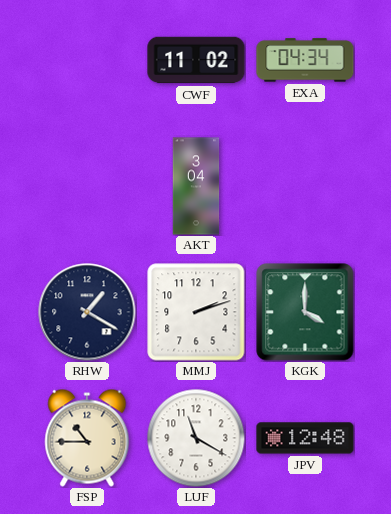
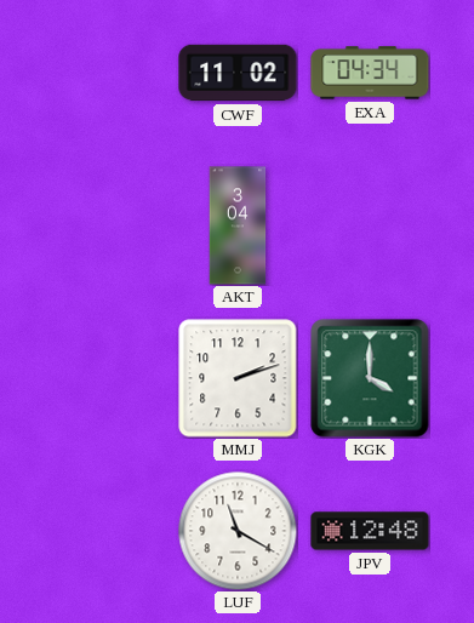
RHW: 1:20 -> none (87, 312)
FSP: 10:45 -> none (87, 438)
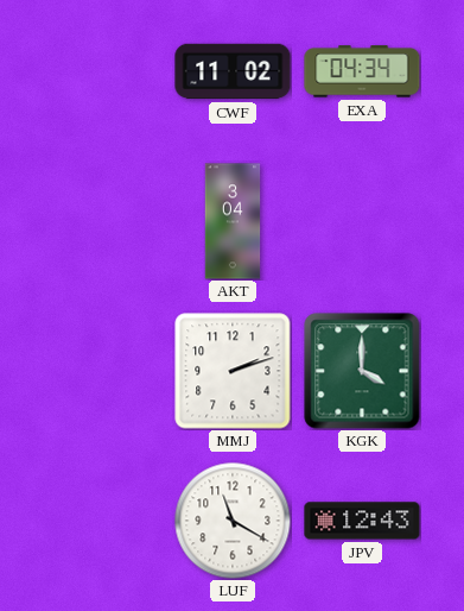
JPV: 12:48 -> 12:43 (362, 521)
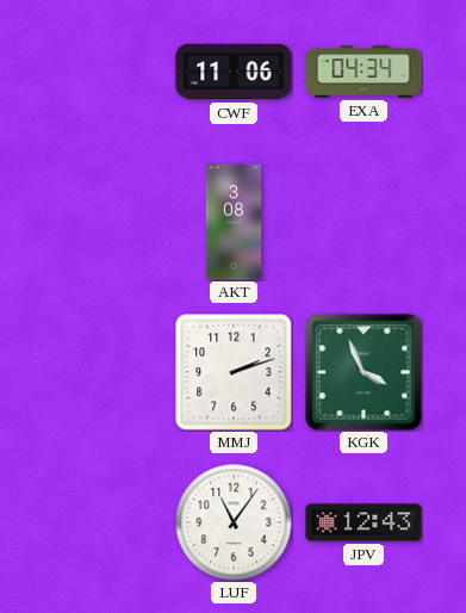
CWF: 11:02 -> 11:06 (234, 72)
AKT: 3:04 -> 3:08 (234, 222)
KGK: 4:00 -> 3:56 (364, 372)
LUF: 11:20 -> 11:06 (234, 522)
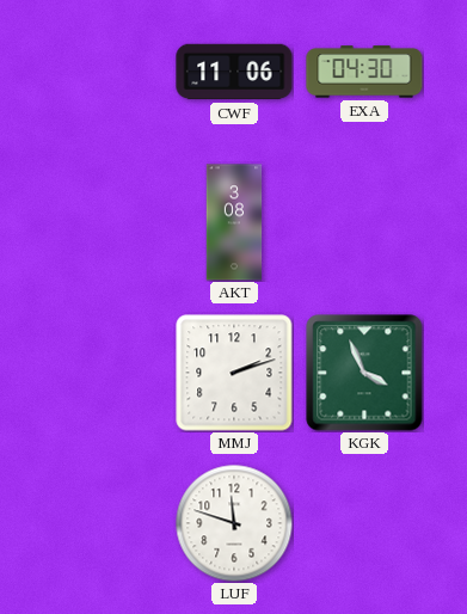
EXA: 04:34 -> 04:30 (364, 72)
LUF: 11:06 -> 11:48 (234, 523)
JPV: 12:43 -> none (364, 522)
